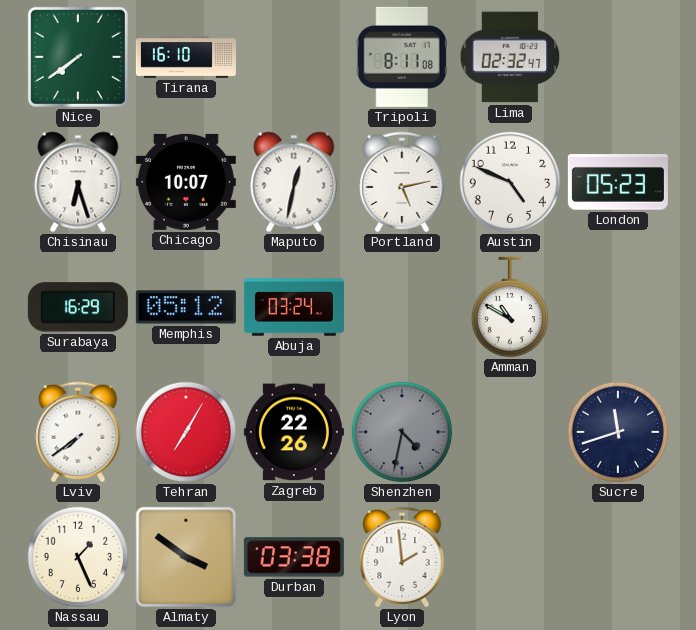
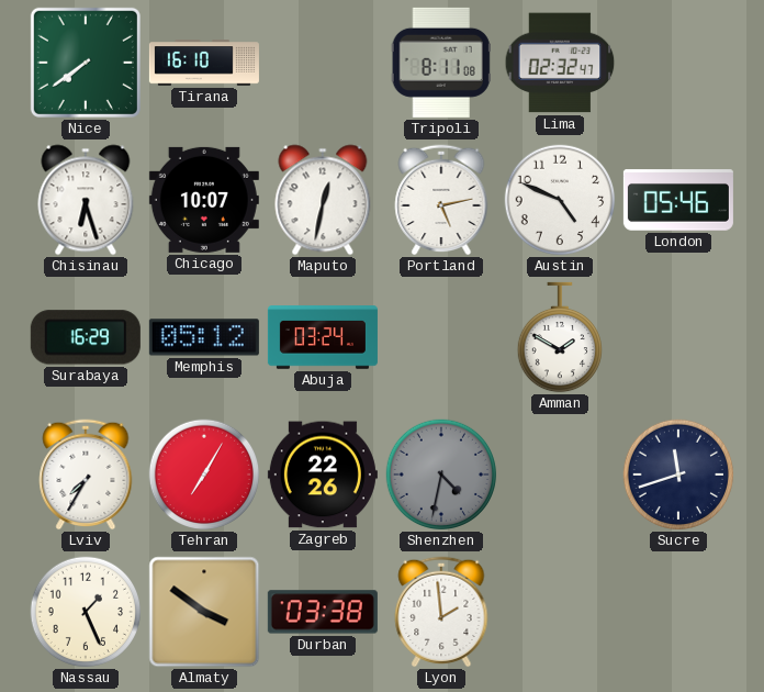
London: 05:23 -> 05:46 (678, 200)
Amman: 10:50 -> 1:50 (559, 337)
Lviv: 7:39 -> 7:35 (86, 475)
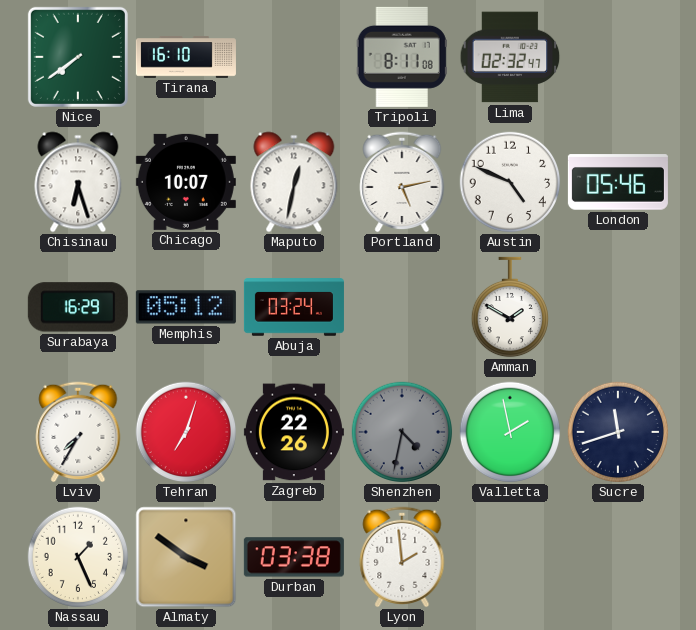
Tehran: 7:05 -> 7:03 (186, 432)
Valletta: none -> 1:58 (510, 432)
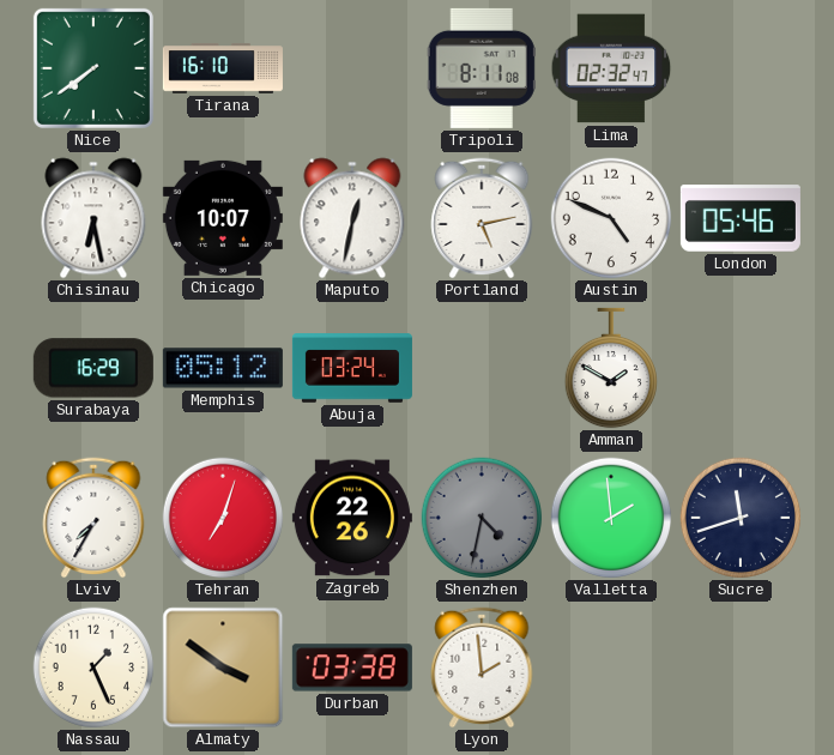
Chisinau: 6:27 -> 6:28 (93, 218)
Valletta: 1:58 -> 1:59 (611, 518)
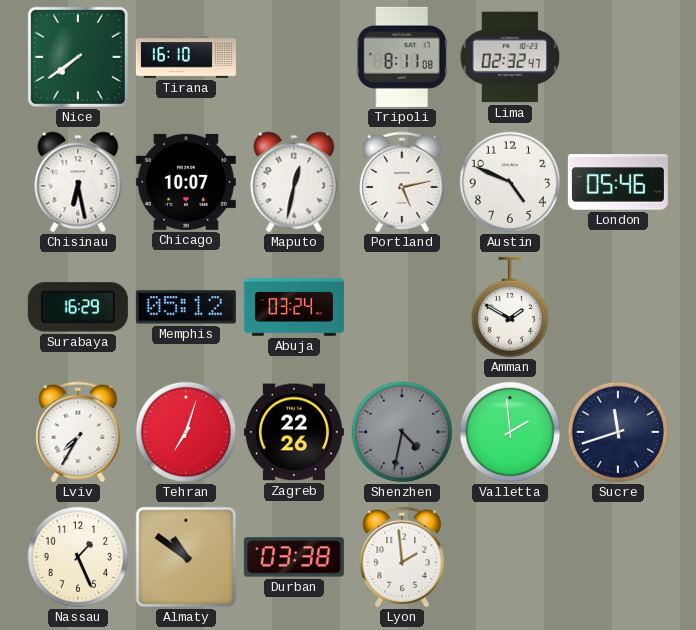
Almaty: 3:51 -> 10:51 (186, 557)
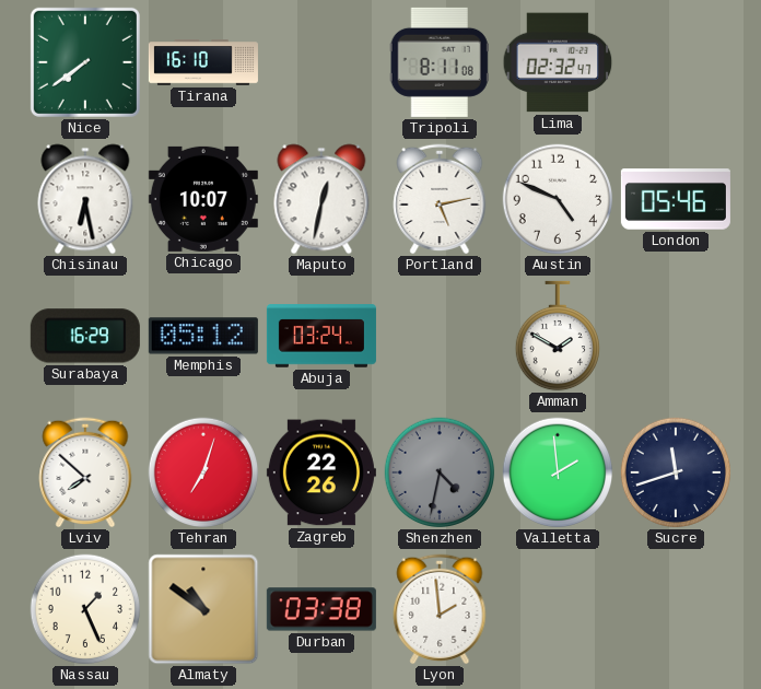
Lviv: 7:35 -> 7:52 (85, 472)
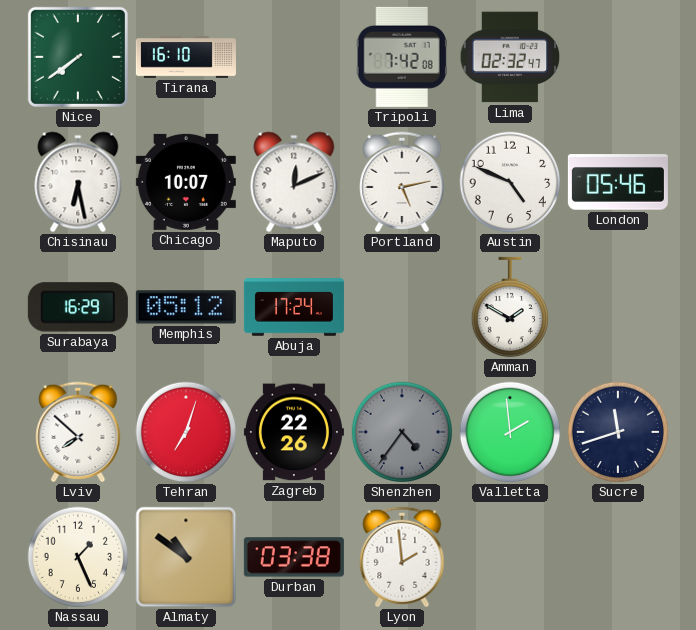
Tripoli: 8:11 -> 7:42 (402, 57)
Maputo: 12:32 -> 12:11 (294, 182)
Abuja: 03:24 -> 17:24 (294, 307)
Shenzhen: 4:32 -> 4:36 (402, 432)
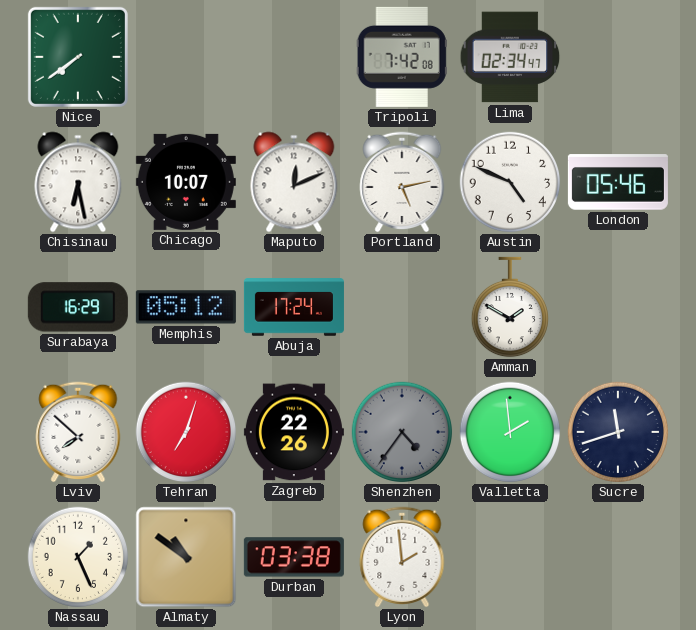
Tirana: 16:10 -> none (186, 57)
Lima: 02:32 -> 02:34 (510, 57)
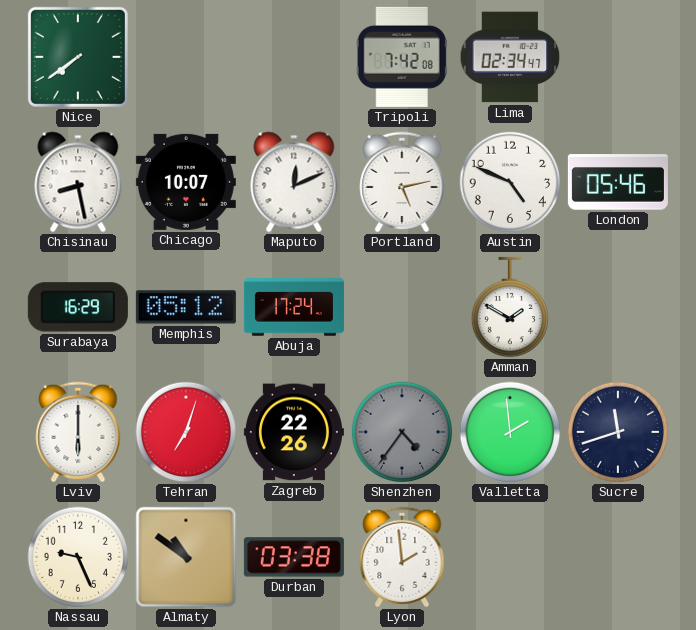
Chisinau: 6:28 -> 8:28 (78, 182)
Lviv: 7:52 -> 6:00 (78, 432)
Nassau: 1:26 -> 9:26 (78, 557)
